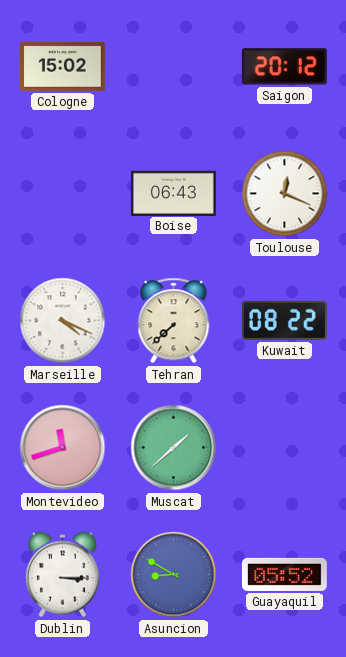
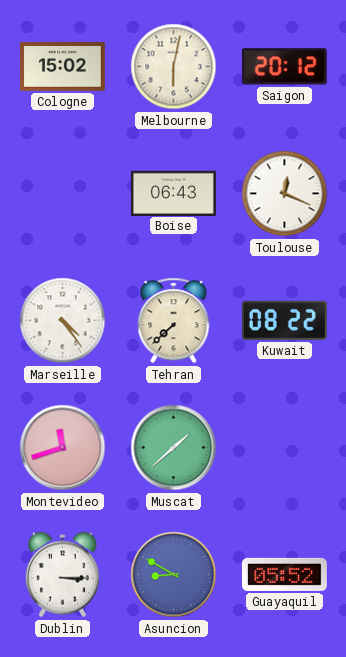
Melbourne: none -> 6:02 (174, 67)
Marseille: 4:19 -> 4:24 (63, 321)
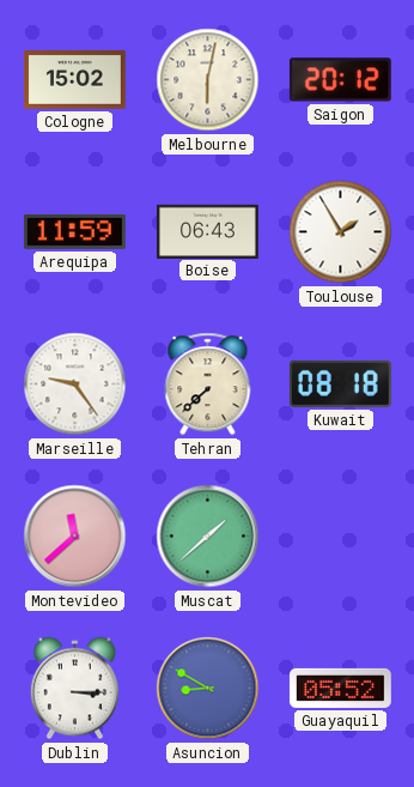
Arequipa: none -> 11:59 (74, 231)
Toulouse: 12:19 -> 1:55 (341, 232)
Marseille: 4:24 -> 9:24 (75, 385)
Kuwait: 08:22 -> 08:18 (340, 383)
Montevideo: 11:42 -> 11:38 (75, 537)
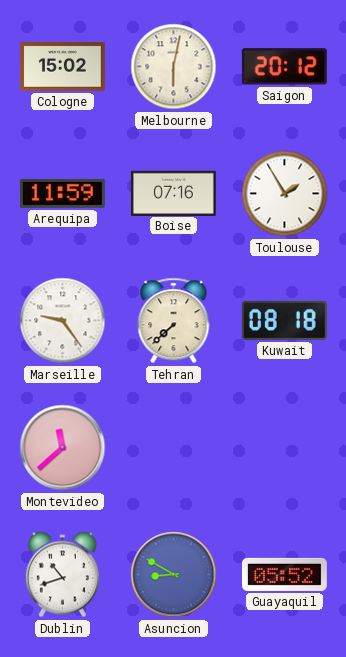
Boise: 06:43 -> 07:16 (173, 193)
Muscat: 1:38 -> none (208, 537)
Dublin: 3:15 -> 10:42 (62, 575)
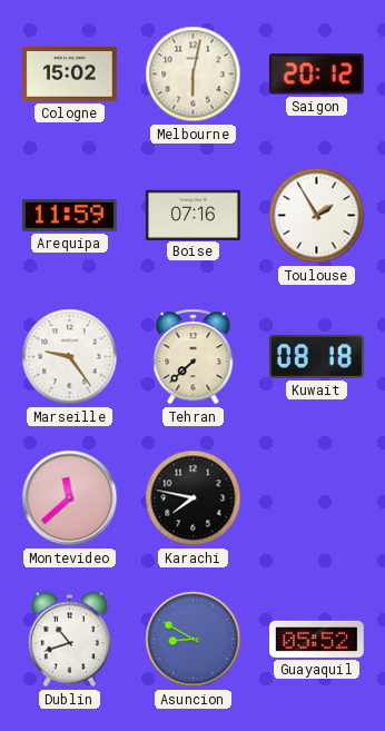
Karachi: none -> 7:47 (194, 498)
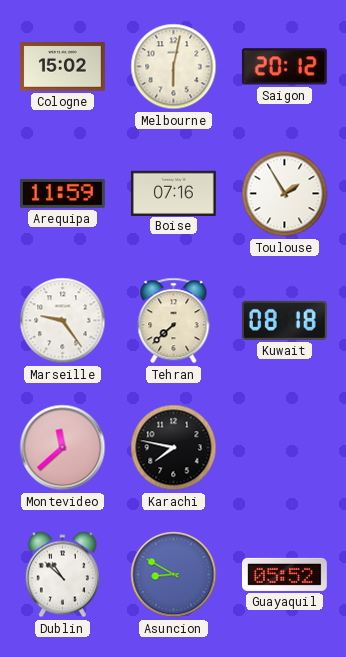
Dublin: 10:42 -> 10:52 (62, 575)
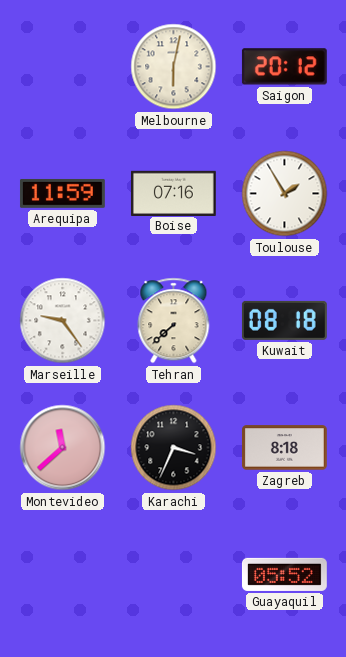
Cologne: 15:02 -> none (62, 67)
Karachi: 7:47 -> 3:34 (174, 448)
Zagreb: none -> 8:18 (284, 448)
Dublin: 10:52 -> none (62, 575)
Asuncion: 8:50 -> none (174, 575)
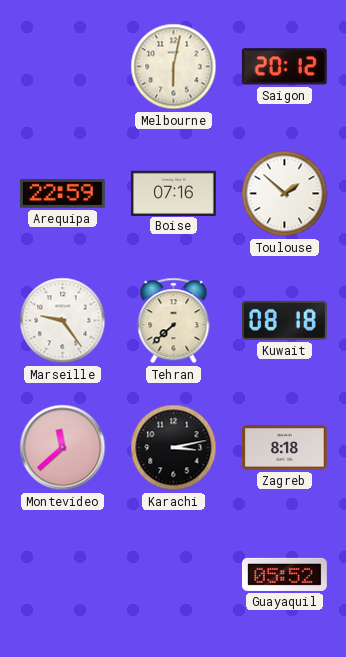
Arequipa: 11:59 -> 22:59 (62, 193)
Toulouse: 1:55 -> 1:52 (285, 194)
Karachi: 3:34 -> 3:13 (174, 448)
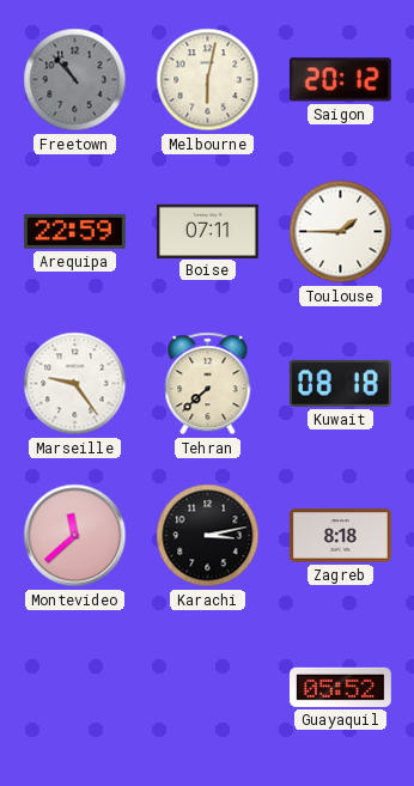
Freetown: none -> 10:53 (75, 80)
Boise: 07:16 -> 07:11 (207, 231)
Toulouse: 1:52 -> 1:45 (341, 232)
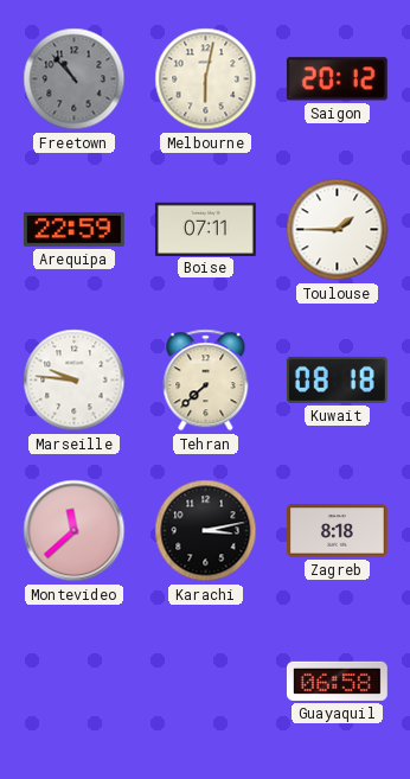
Marseille: 9:24 -> 9:46 (75, 381)
Guayaquil: 05:52 -> 06:58 (338, 681)
